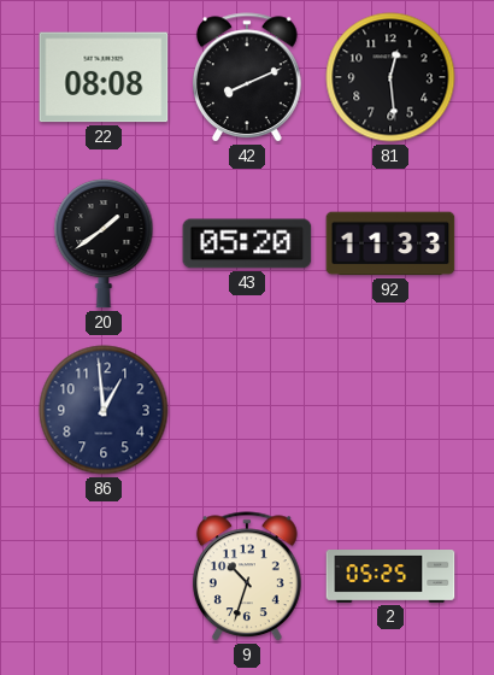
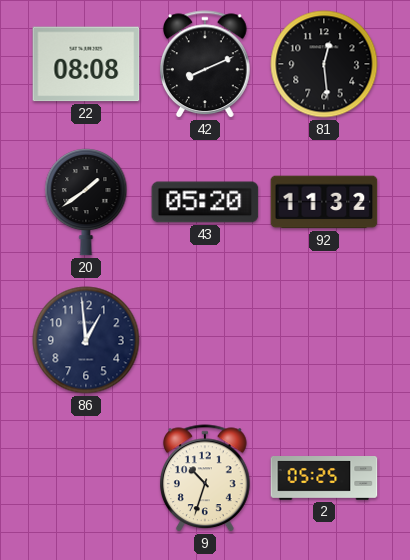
92: 11:33 -> 11:32 (324, 202)
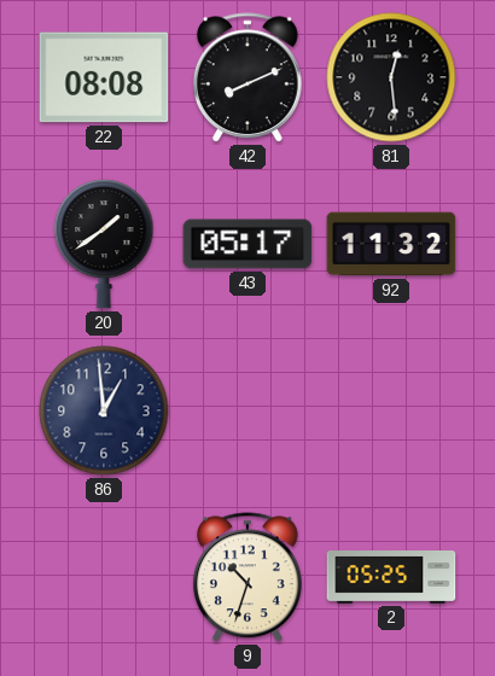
43: 05:20 -> 05:17 (247, 244)
